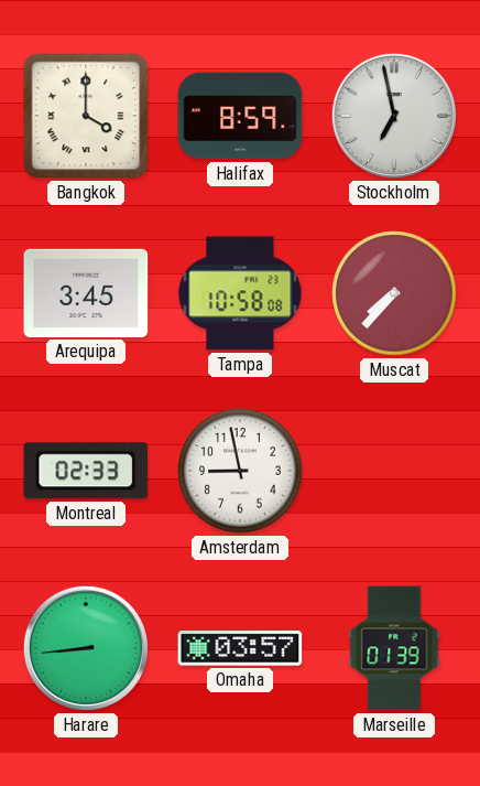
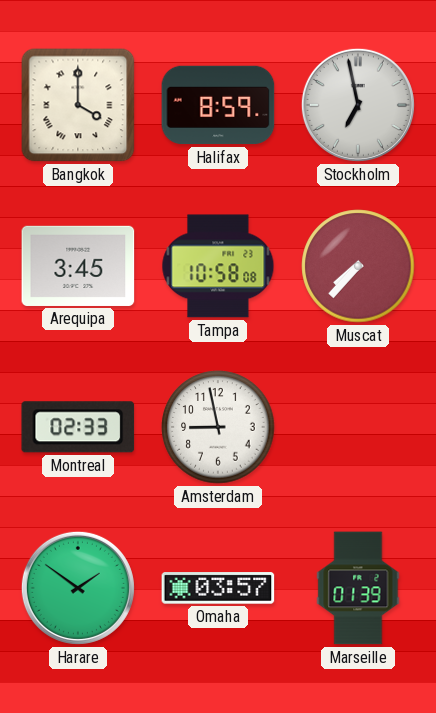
Harare: 8:44 -> 1:51 (78, 588)
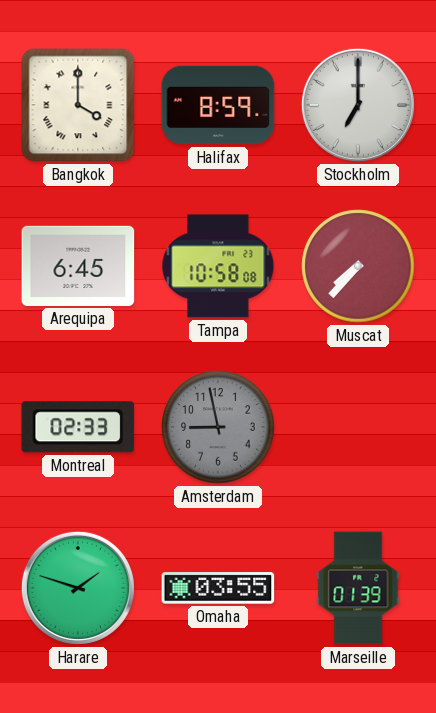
Stockholm: 6:58 -> 7:00 (358, 105)
Arequipa: 3:45 -> 6:45 (78, 266)
Amsterdam dial: white -> grey (218, 427)
Harare: 1:51 -> 1:48 (78, 588)
Omaha: 03:57 -> 03:55 (218, 588)
